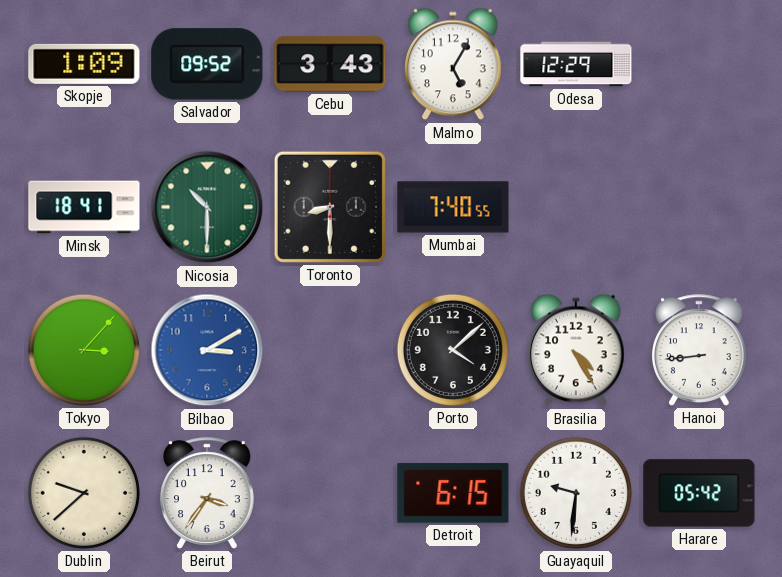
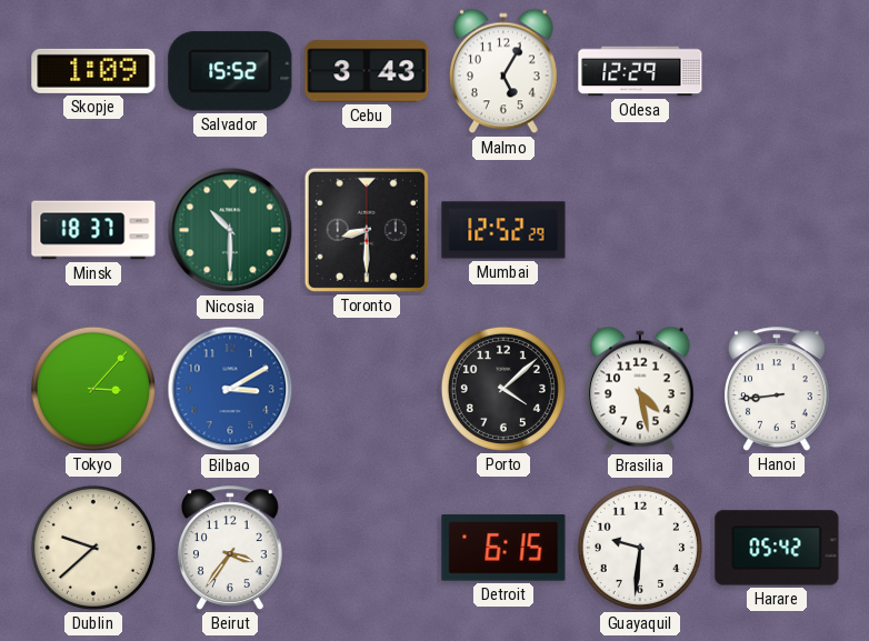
Salvador: 09:52 -> 15:52 (230, 71)
Minsk: 18:41 -> 18:37 (93, 230)
Mumbai: 7:40 -> 12:52 (503, 230)
Brasilia: 4:25 -> 4:28 (641, 389)
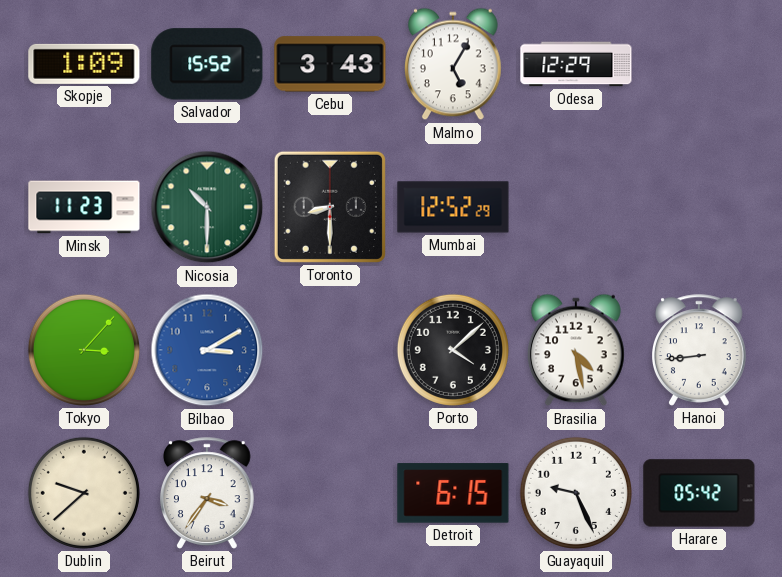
Minsk: 18:37 -> 11:23 (84, 207)
Guayaquil: 9:31 -> 9:26 (576, 493)
